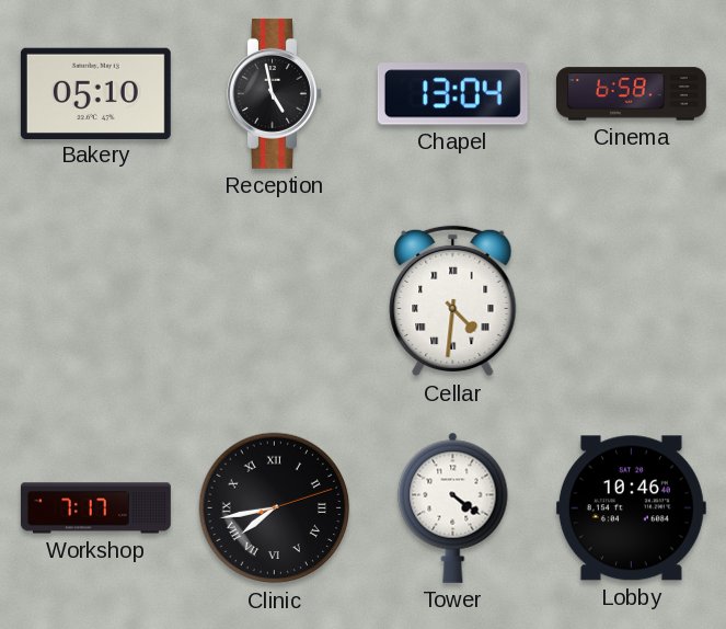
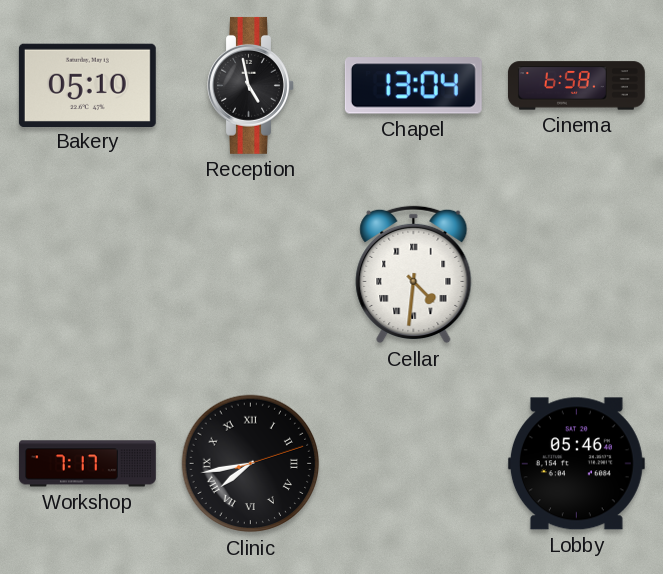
Tower: 4:21 -> none (453, 507)
Lobby: 10:46 -> 05:46 (576, 464)
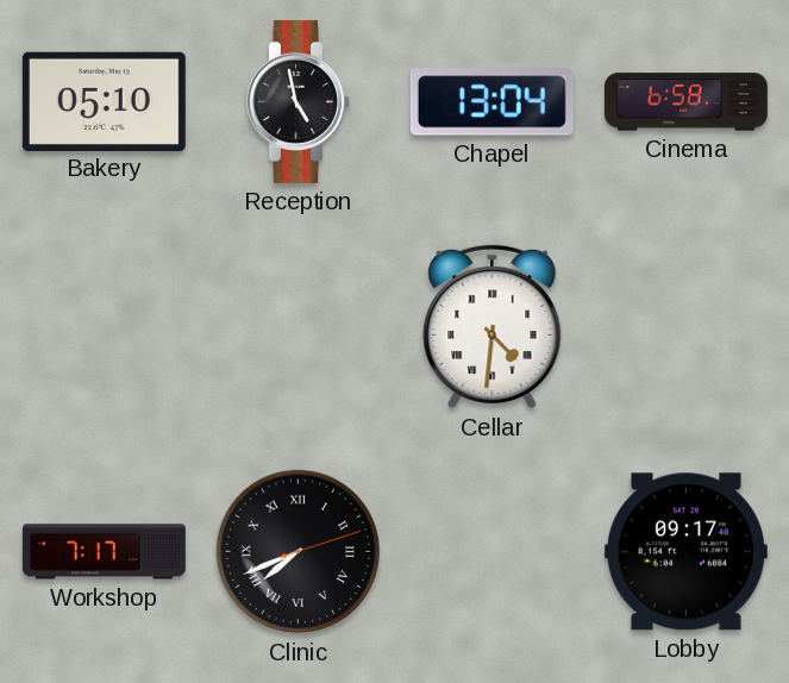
Clinic: 7:43 -> 7:41 (299, 552)
Lobby: 05:46 -> 09:17 (685, 552)
